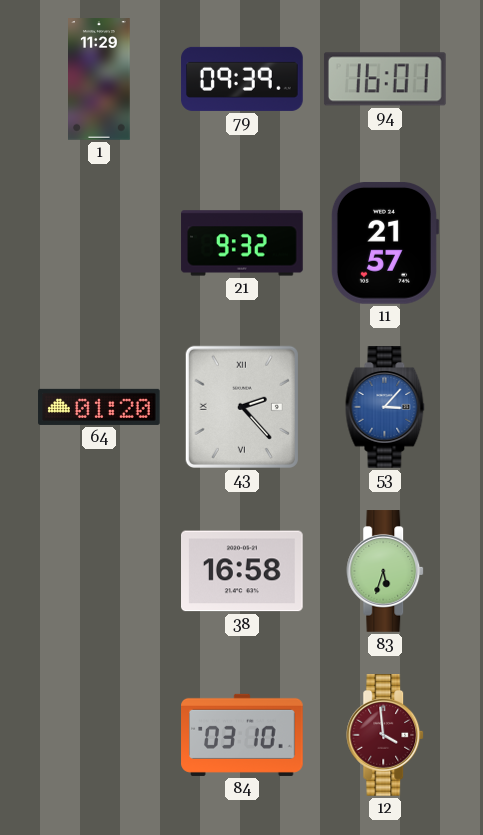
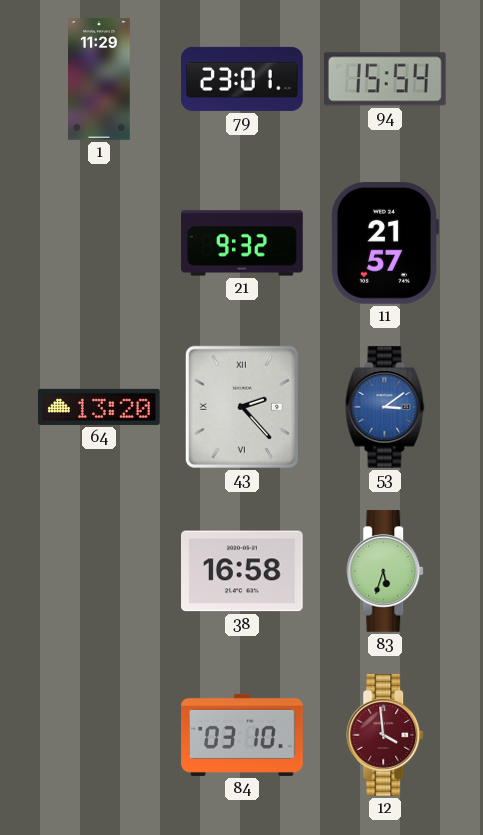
79: 09:39 -> 23:01 (242, 79)
94: 16:01 -> 15:54 (385, 79)
64: 01:20 -> 13:20 (99, 407)
53: 3:07 -> 3:09 (385, 407)
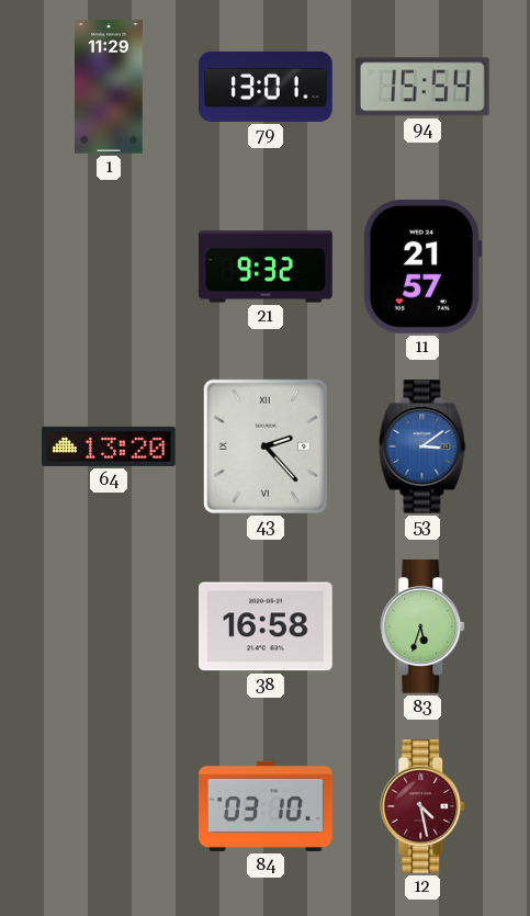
79: 23:01 -> 13:01 (266, 87)
12: 3:59 -> 4:28 (424, 806)
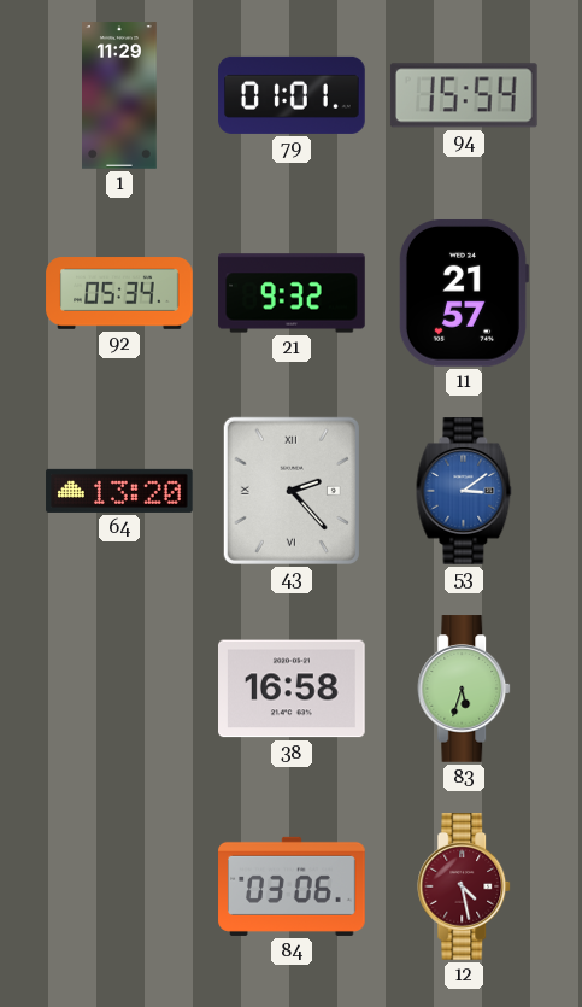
79: 13:01 -> 01:01 (292, 95)
92: none -> 05:34 (119, 293)
84: 03:10 -> 03:06 (292, 886)
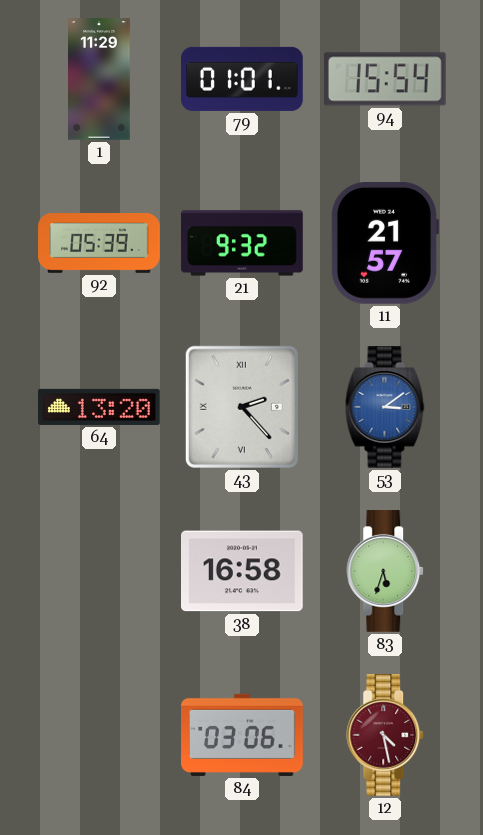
92: 05:34 -> 05:39 (99, 243)
